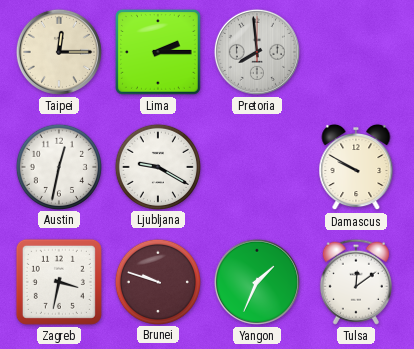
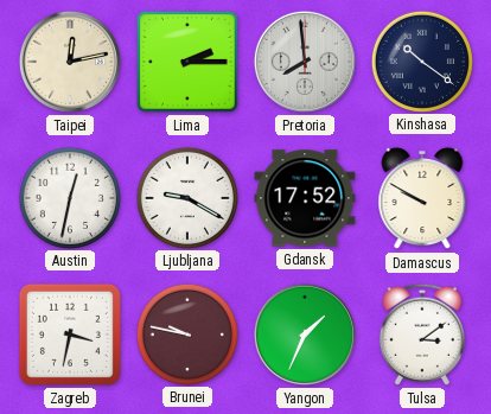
Taipei: 12:15 -> 12:13 (70, 62)
Kinshasa: none -> 10:21 (421, 60)
Gdansk: none -> 17:52 (305, 198)
Brunei: 9:48 -> 9:47 (186, 333)
Tulsa: 12:09 -> 3:09 (422, 335)
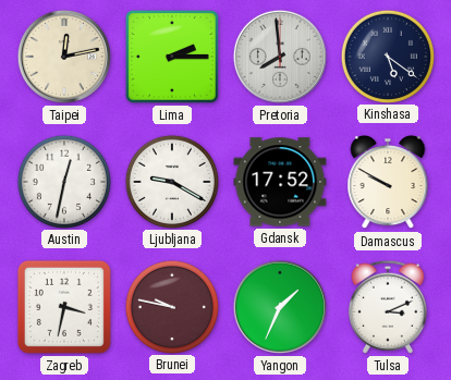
Kinshasa: 10:21 -> 5:21 (387, 56)
Tulsa: 3:09 -> 3:11 (388, 307)
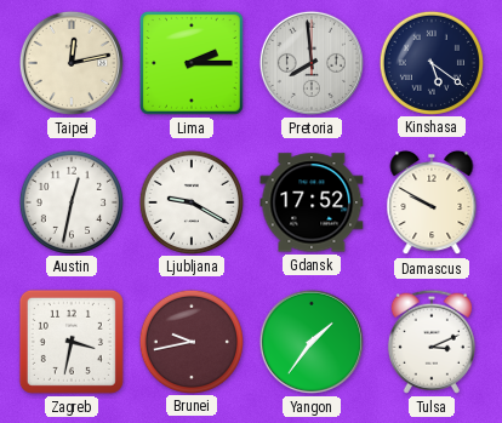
Brunei: 9:47 -> 9:43 (190, 341)
Yangon: 1:34 -> 1:36 (312, 342)
